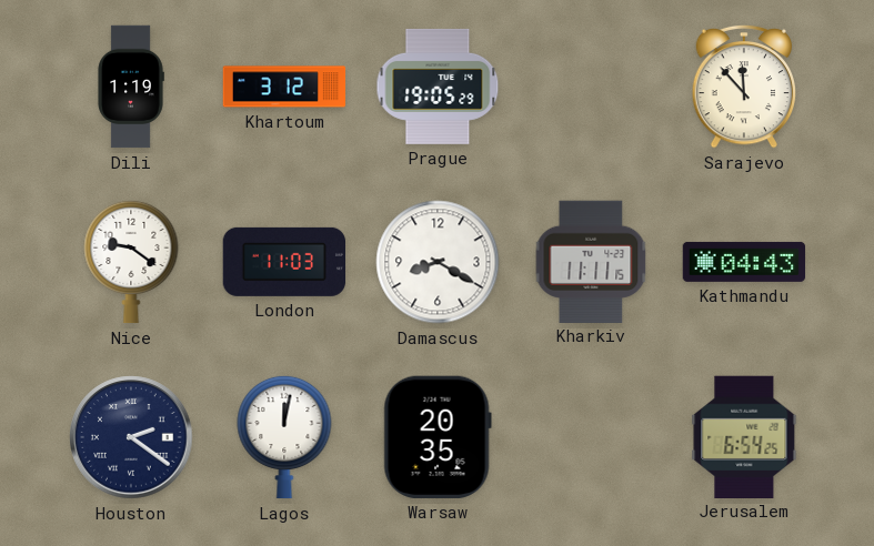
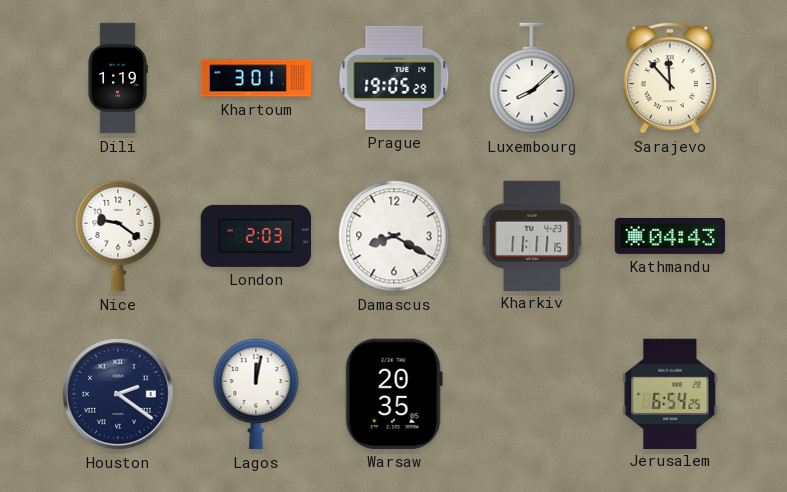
Khartoum: 3:12 -> 3:01 (256, 78)
Luxembourg: none -> 8:08 (532, 78)
London: 11:03 -> 2:03 (255, 236)
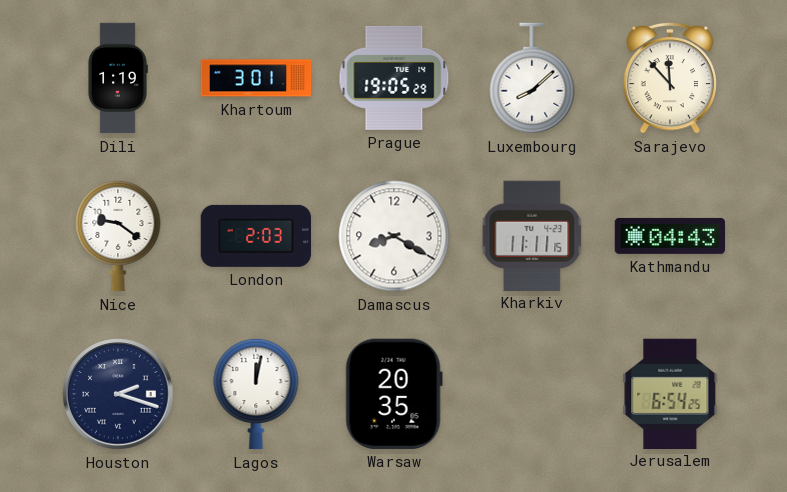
Houston: 2:21 -> 2:18 (118, 394)
